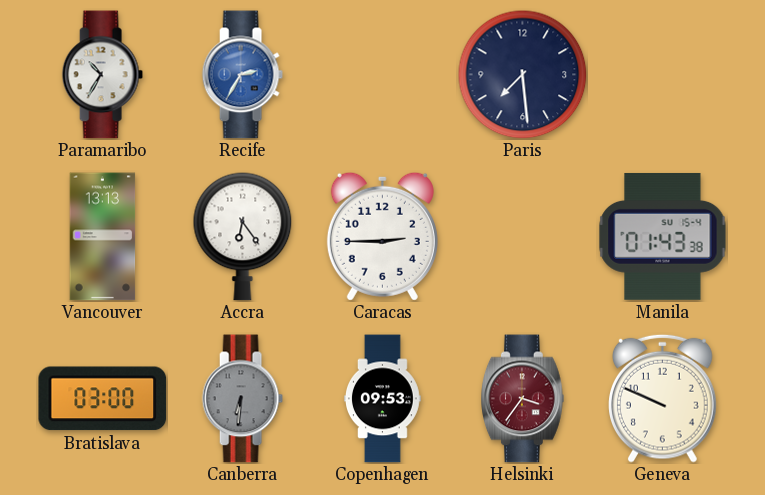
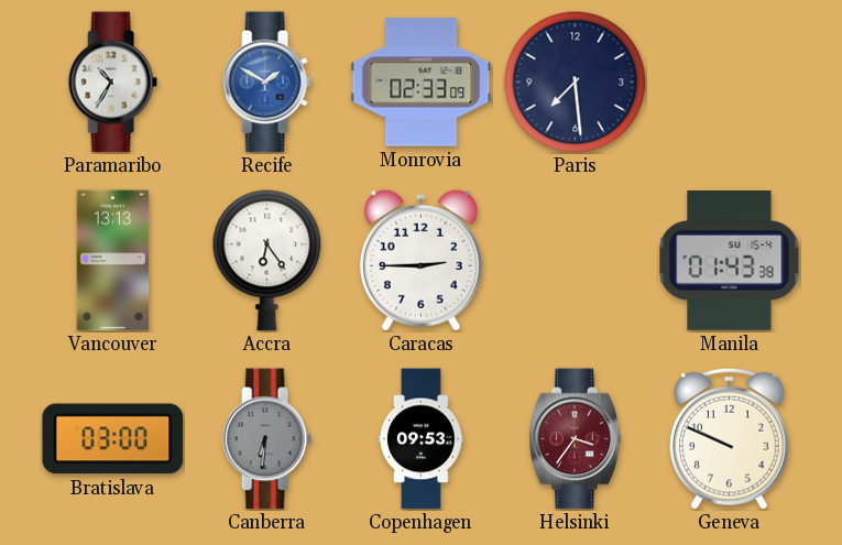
Recife: 2:35 -> 1:50 (266, 83)
Monrovia: none -> 02:33 (422, 83)
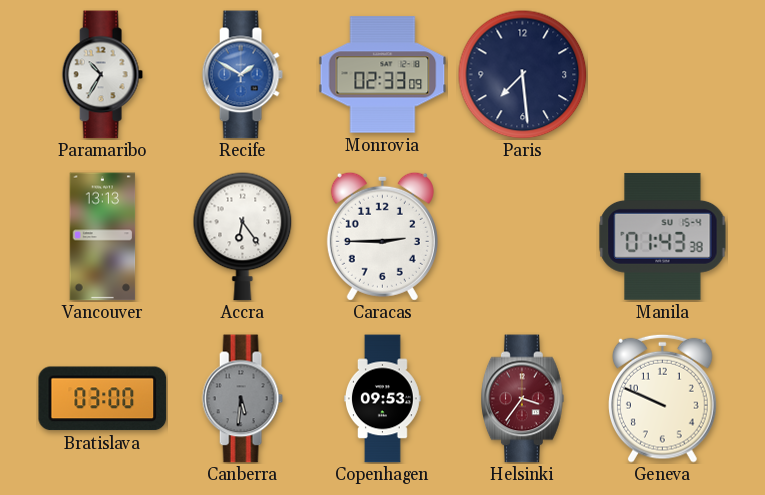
Canberra: 6:31 -> 5:31 (242, 399)
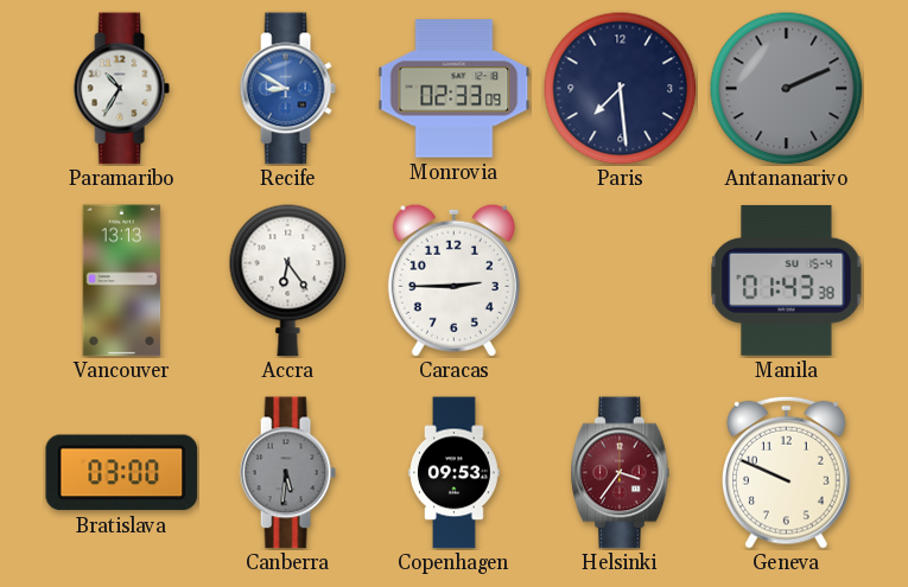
Recife: 1:50 -> 8:50 (287, 89)
Antananarivo: none -> 2:11 (786, 88)
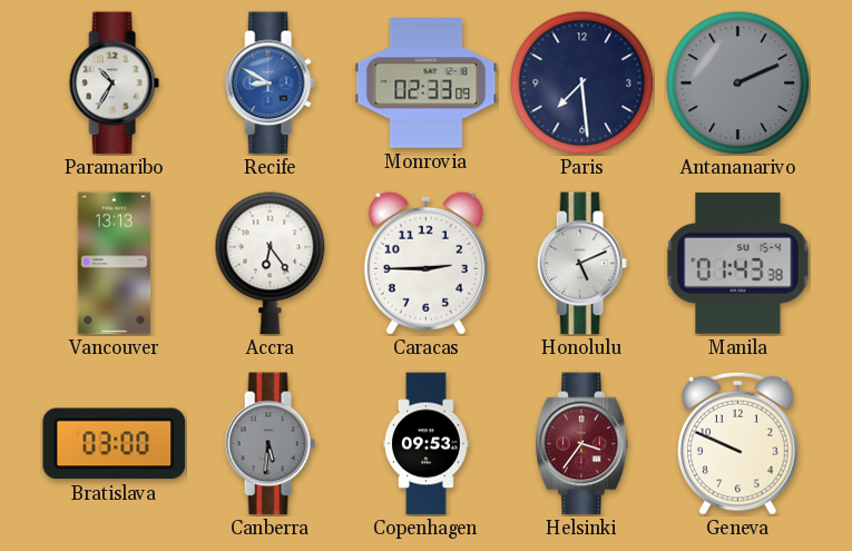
Honolulu: none -> 5:11 (581, 264)
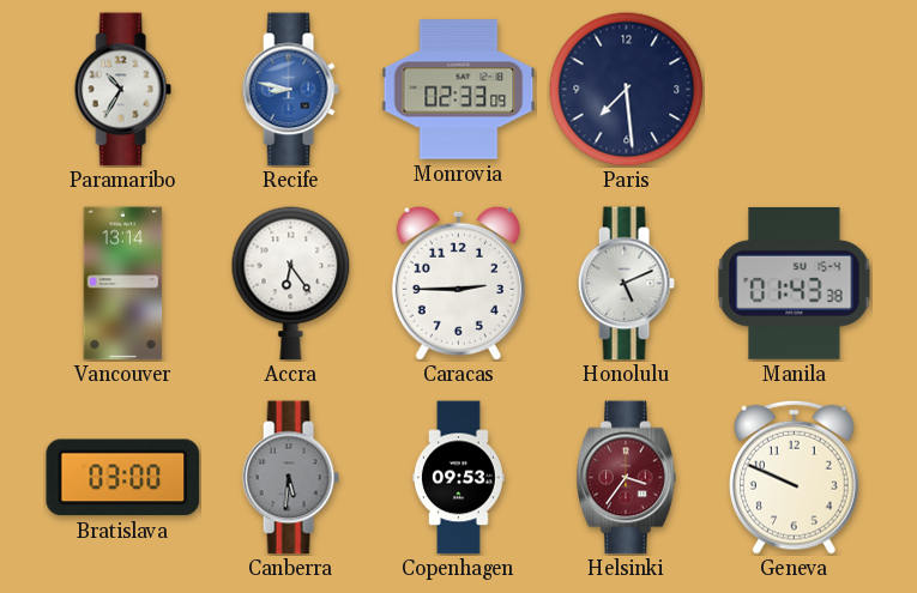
Recife: 8:50 -> 8:47 (290, 90)
Antananarivo: 2:11 -> none (737, 82)
Vancouver: 13:13 -> 13:14 (123, 284)
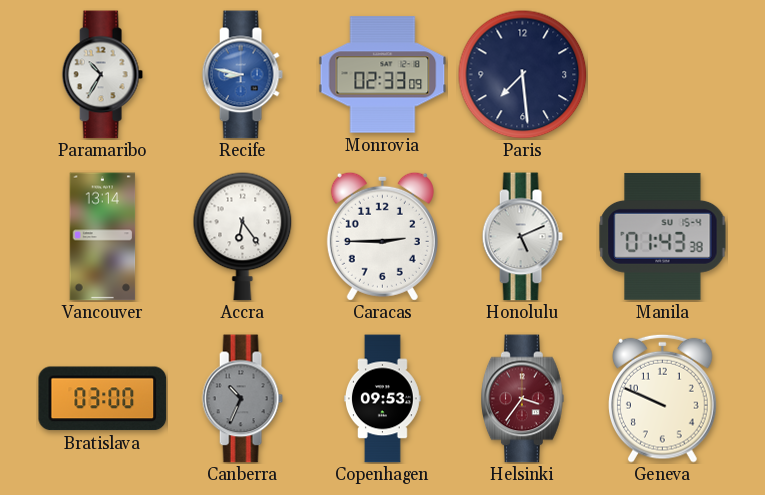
Canberra: 5:31 -> 10:34 (242, 399)
